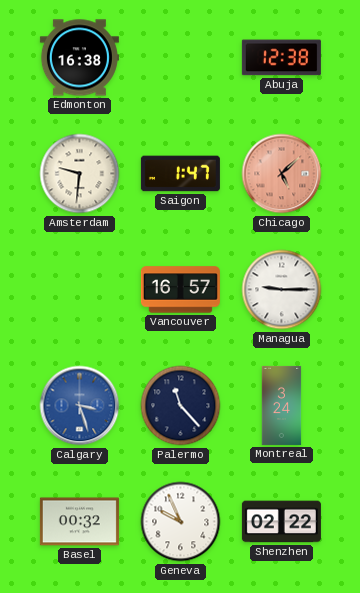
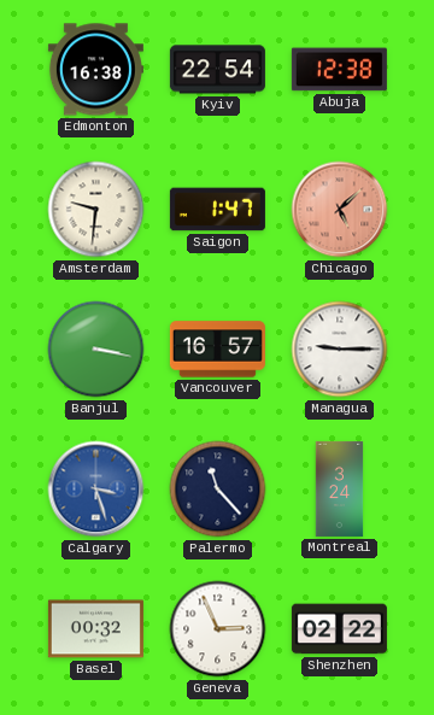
Kyiv: none -> 22:54 (217, 70)
Banjul: none -> 3:17 (96, 350)
Geneva: 9:56 -> 2:56 (218, 629)
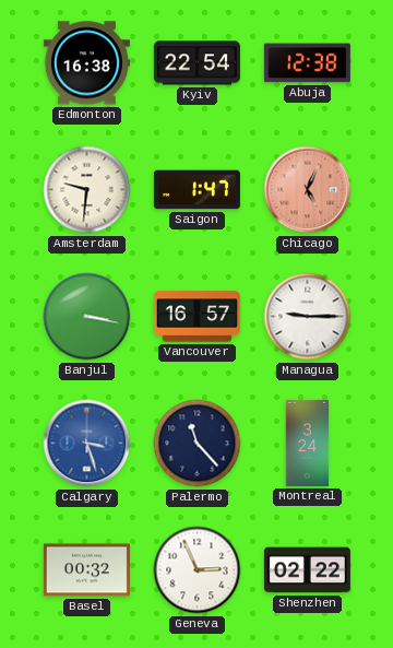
Chicago: 5:08 -> 5:04 (308, 190)
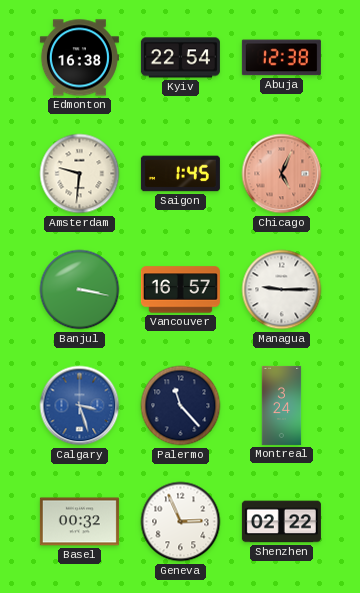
Saigon: 1:47 -> 1:45 (180, 174)
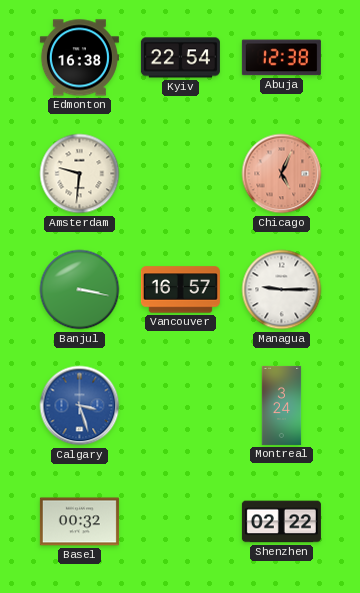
Saigon: 1:45 -> none (180, 174)
Palermo: 11:23 -> none (181, 406)
Geneva: 2:56 -> none (181, 522)
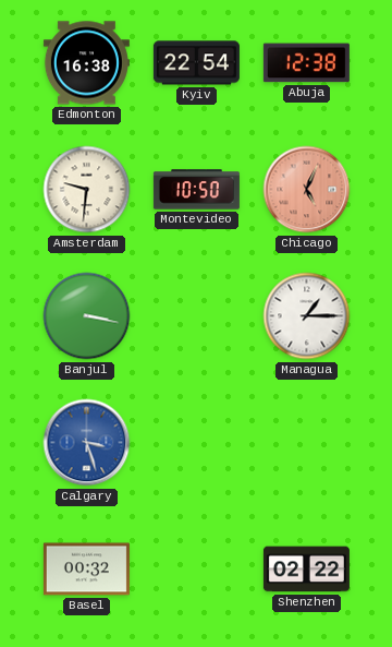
Montevideo: none -> 10:50 (196, 190)
Vancouver: 16:57 -> none (180, 290)
Managua: 9:15 -> 1:15 (307, 316)
Montreal: 3:24 -> none (282, 405)
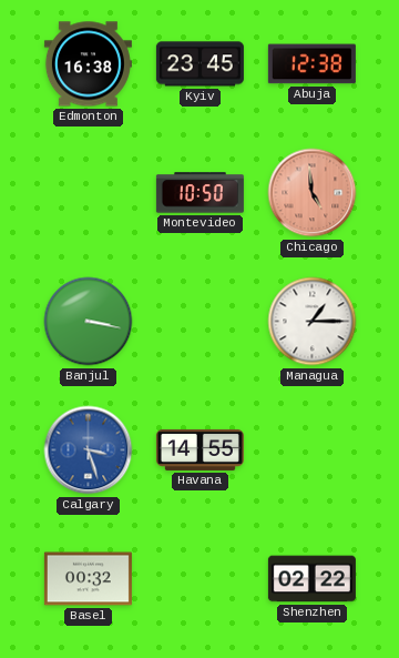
Kyiv: 22:54 -> 23:45 (199, 64)
Amsterdam: 9:31 -> none (87, 190)
Chicago: 5:04 -> 4:59 (313, 193)
Havana: none -> 14:55 (199, 449)
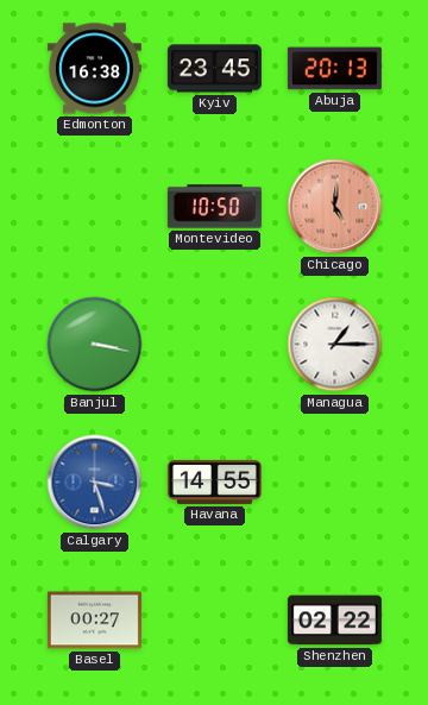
Abuja: 12:38 -> 20:13 (334, 69)
Chicago: 4:59 -> 5:01 (335, 207)
Basel: 00:32 -> 00:27 (94, 621)
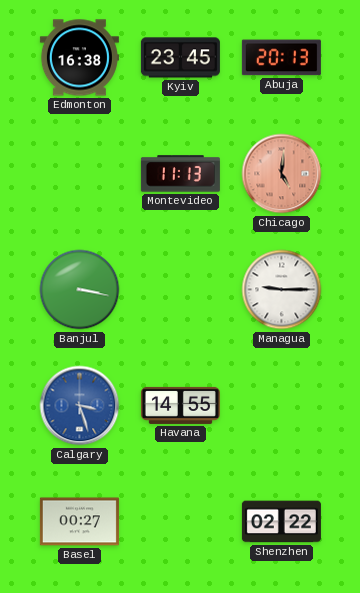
Montevideo: 10:50 -> 11:13 (180, 174)
Managua: 1:15 -> 9:15 (282, 290)
